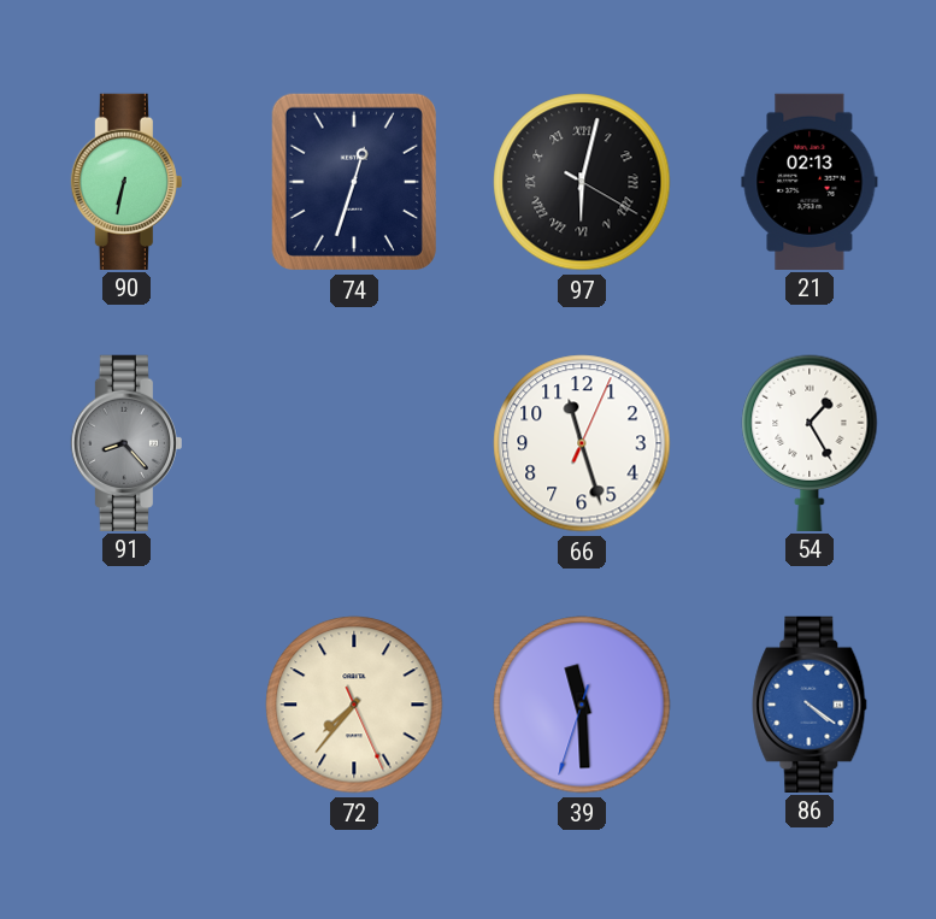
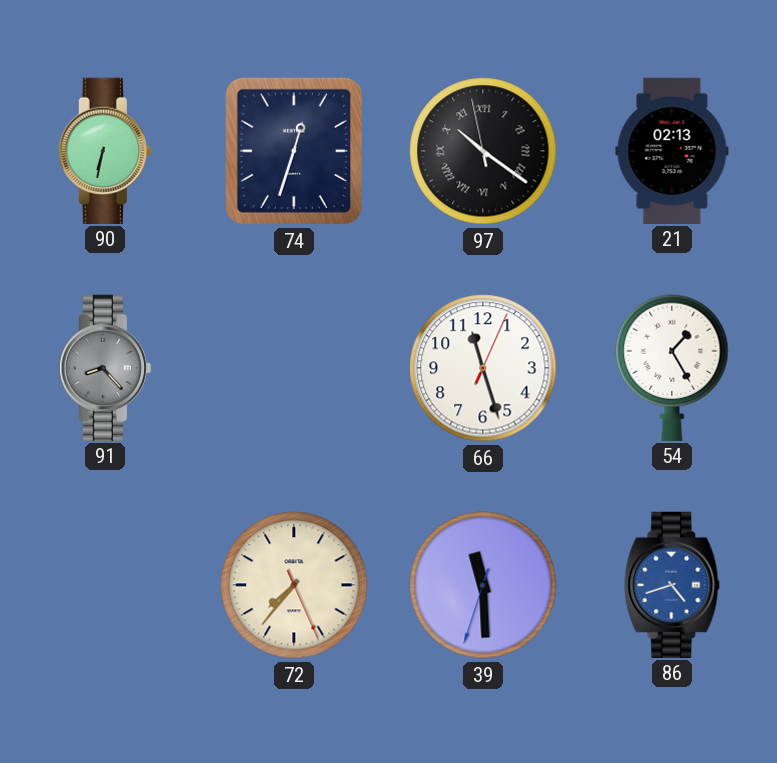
97: 6:02 -> 10:20 (483, 151)
86: 4:21 -> 4:42 (672, 584)
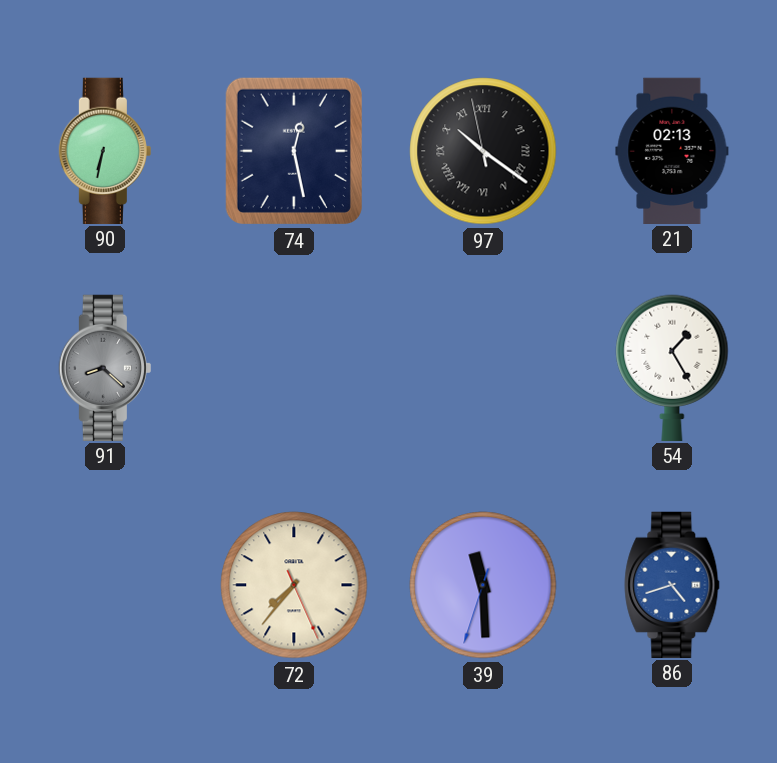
74: 12:33 -> 12:28 (294, 151)
91: 8:23 -> 8:22 (105, 367)
66: 11:27 -> none (483, 368)
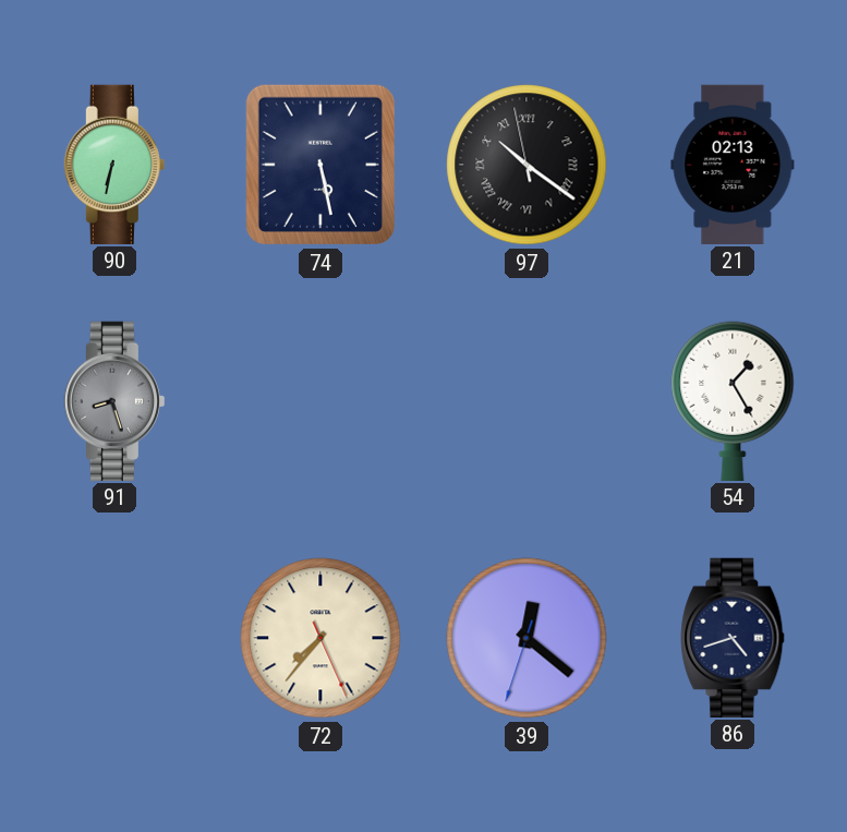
74: 12:28 -> 5:28 (320, 165)
91: 8:22 -> 8:27 (114, 400)
39: 11:29 -> 12:21 (527, 638)
86 dial: blue -> navy (733, 637)
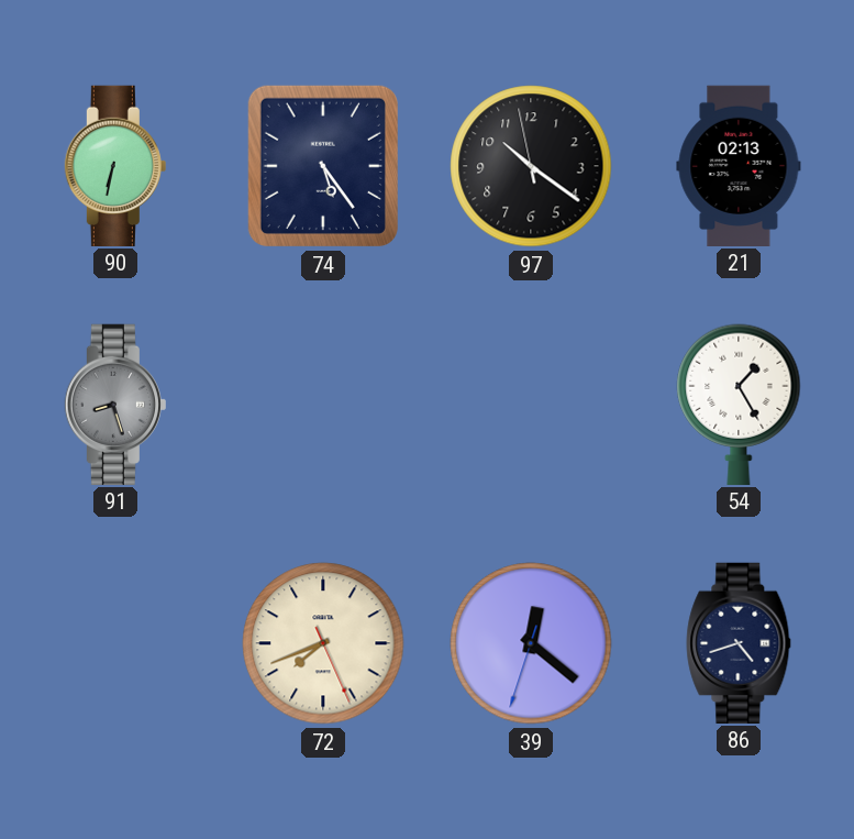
74: 5:28 -> 5:24 (323, 166)
97 numerals: Roman -> Arabic (531, 166)
72: 7:36 -> 7:41 (323, 643)
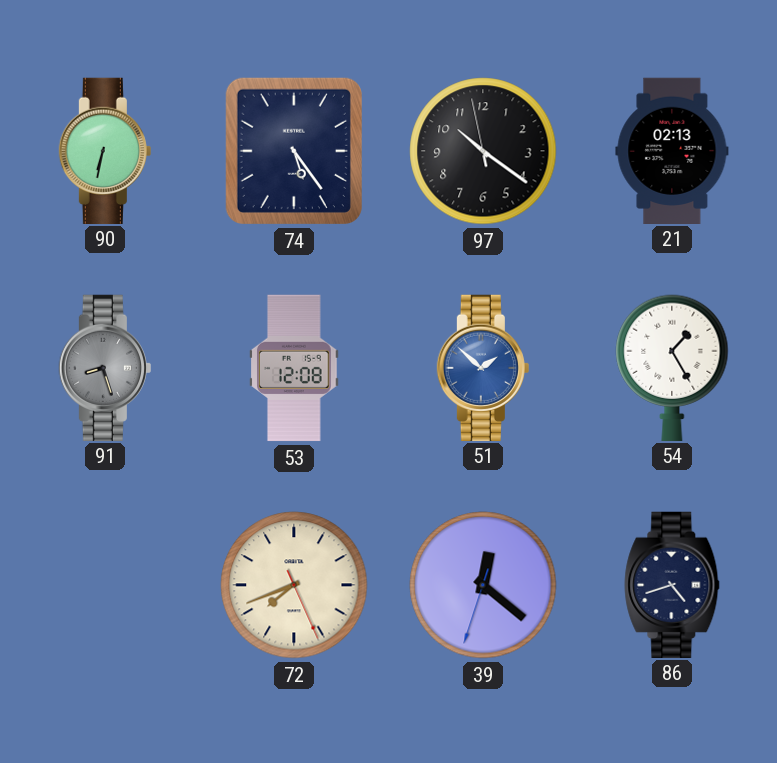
53: none -> 12:08 (294, 368)
51: none -> 1:52 (483, 367)
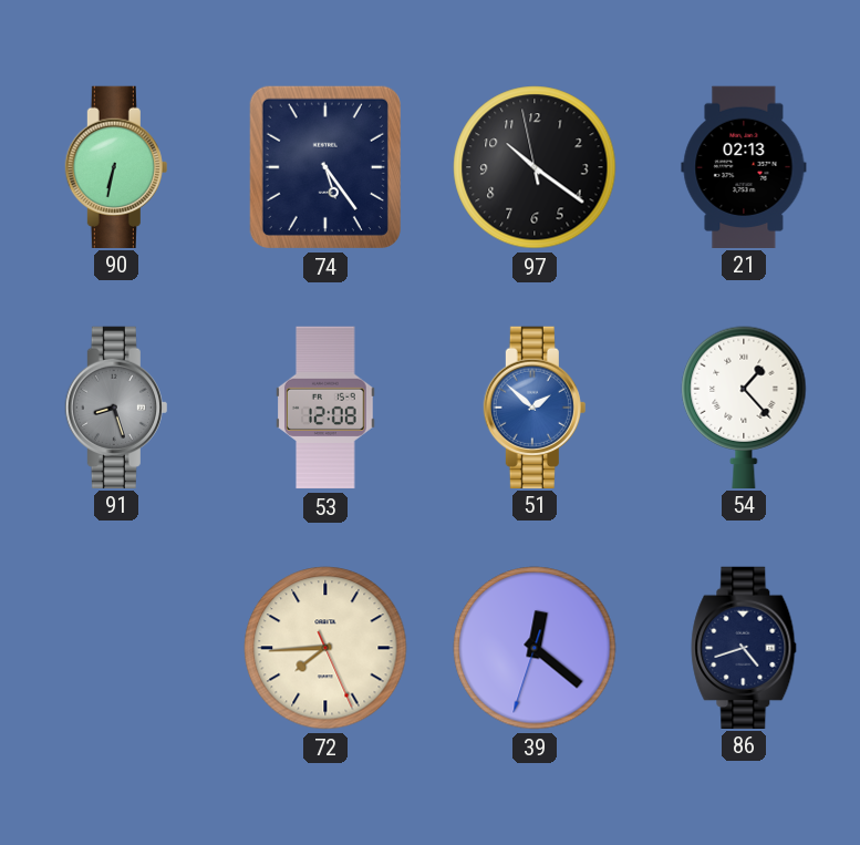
54: 1:25 -> 1:23 (744, 406)
72: 7:41 -> 7:44 (325, 648)
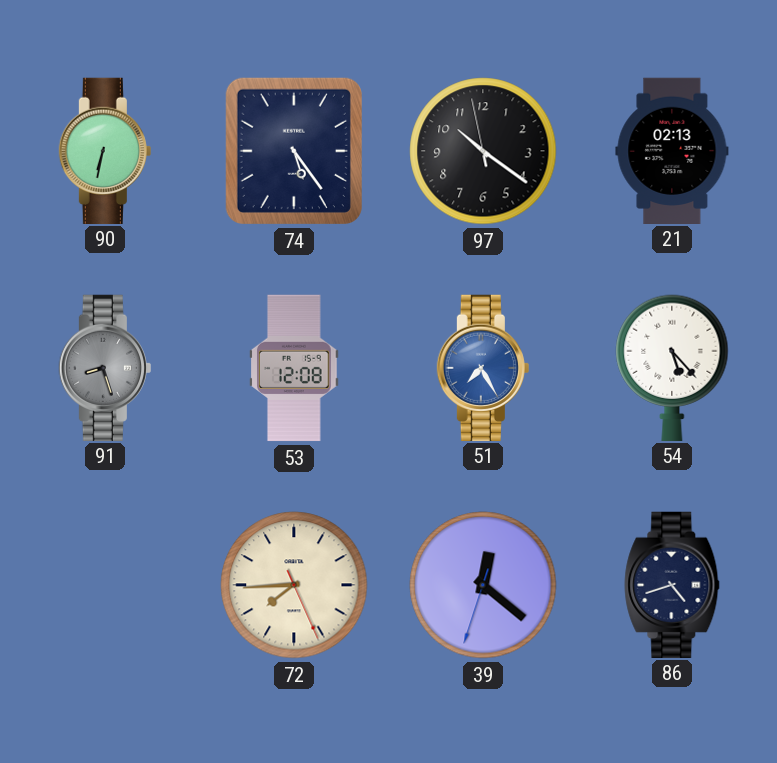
51: 1:52 -> 7:25 (483, 367)
54: 1:23 -> 5:23 (672, 367)
